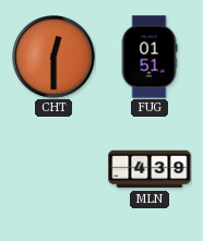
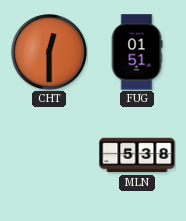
MLN: 4:39 -> 5:38 (137, 155)
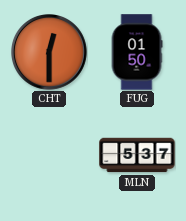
FUG: 01:51 -> 01:50 (137, 52)
MLN: 5:38 -> 5:37 (137, 155)
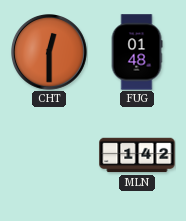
FUG: 01:50 -> 01:48 (137, 52)
MLN: 5:37 -> 1:42 (137, 155)
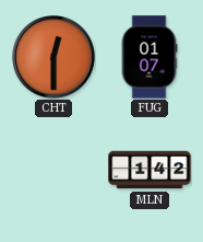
FUG: 01:48 -> 01:07 (150, 57)
